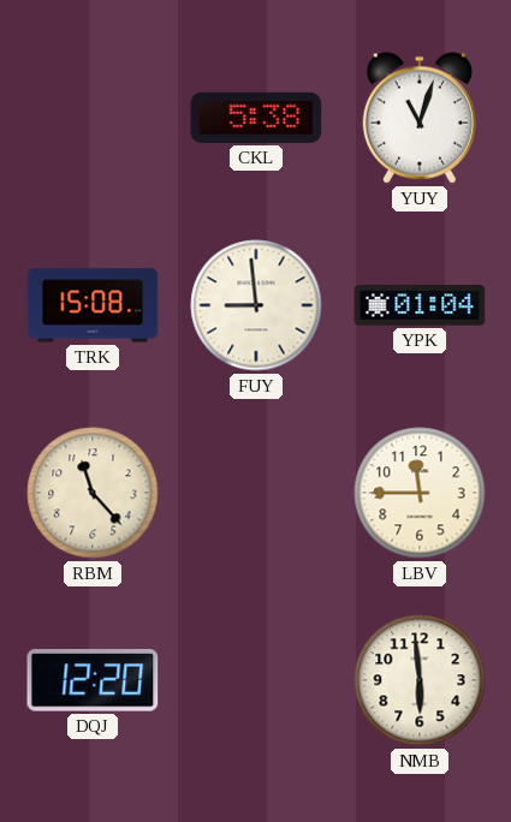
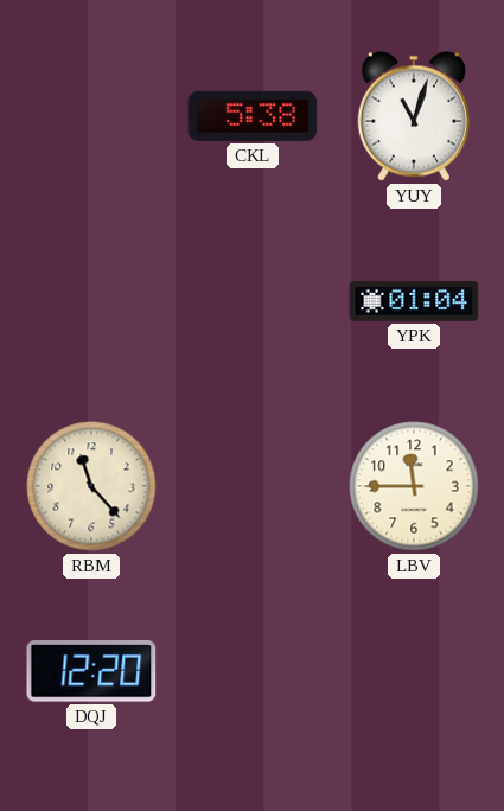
TRK: 15:08 -> none (93, 305)
FUY: 8:59 -> none (256, 305)
NMB: 5:59 -> none (420, 680)
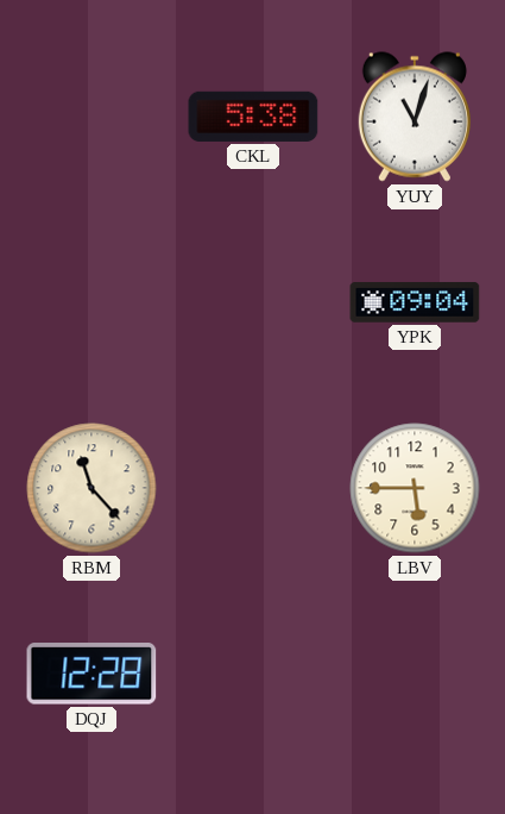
YPK: 01:04 -> 09:04 (415, 302)
LBV: 11:45 -> 5:45 (415, 488)
DQJ: 12:20 -> 12:28 (91, 674)
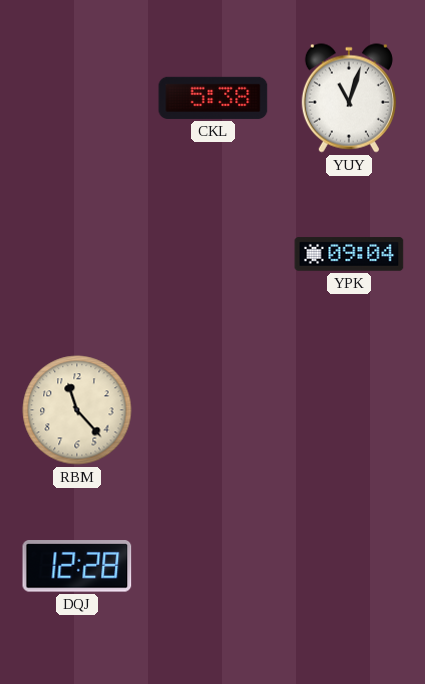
LBV: 5:45 -> none (415, 488)
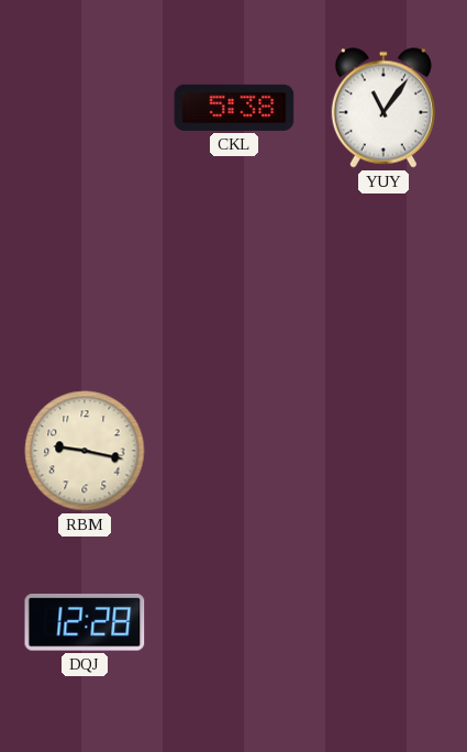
YUY: 11:03 -> 11:06 (383, 108)
YPK: 09:04 -> none (349, 254)
RBM: 11:23 -> 9:17 (85, 451)
